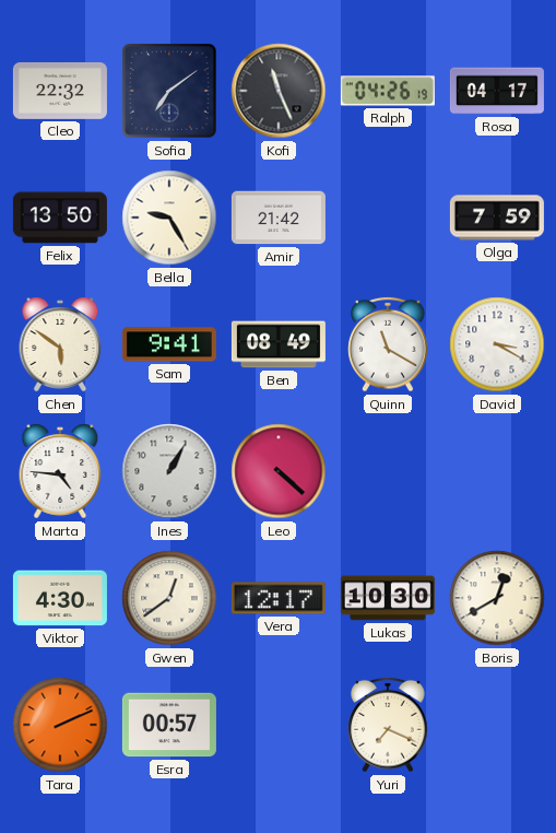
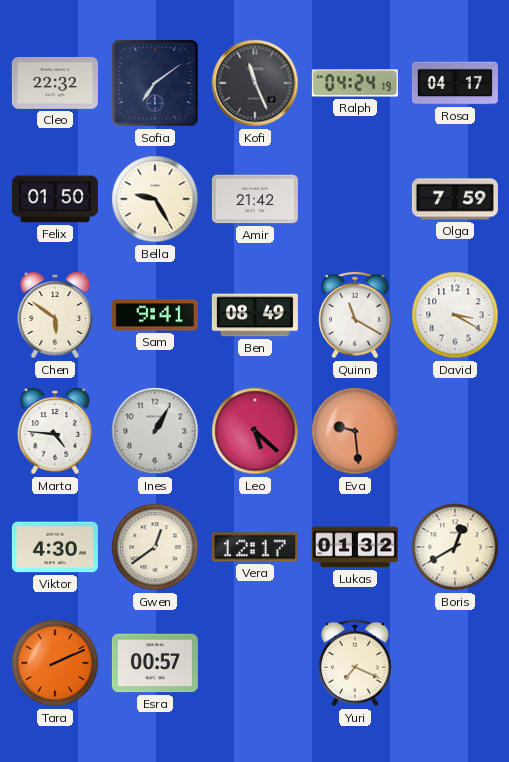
Ralph: 04:26 -> 04:24 (355, 83)
Felix: 13:50 -> 01:50 (55, 199)
Leo: 4:22 -> 5:22 (255, 431)
Eva: none -> 9:29 (355, 431)
Lukas: 10:30 -> 01:32 (355, 547)
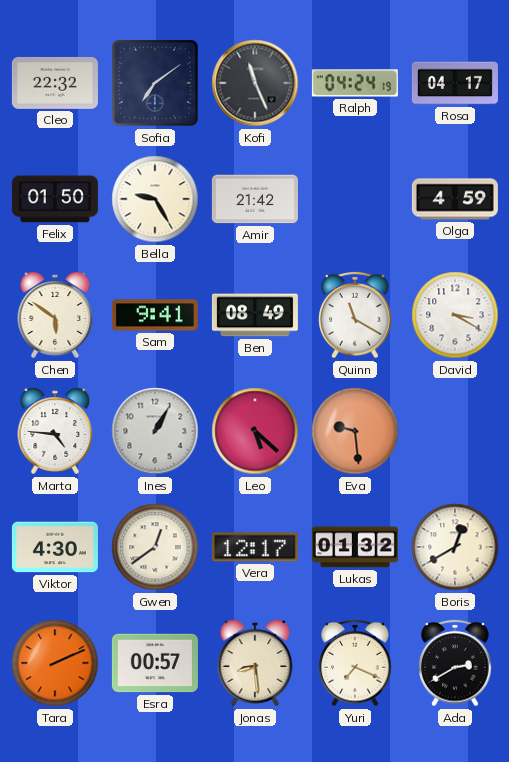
Olga: 7:59 -> 4:59 (455, 199)
Jonas: none -> 8:29 (255, 663)
Ada: none -> 2:40 (455, 663)
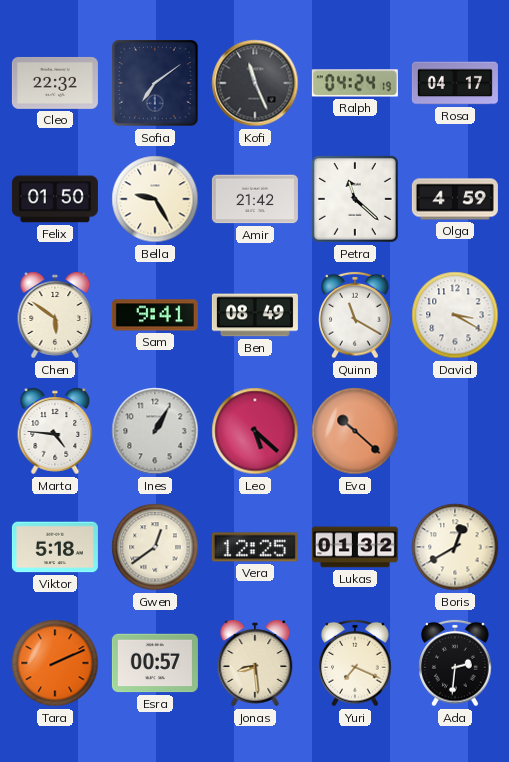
Petra: none -> 11:22 (355, 199)
Eva: 9:29 -> 10:22 (355, 431)
Viktor: 4:30 -> 5:18 (55, 547)
Vera: 12:17 -> 12:25 (255, 547)
Ada: 2:40 -> 2:31 (455, 663)
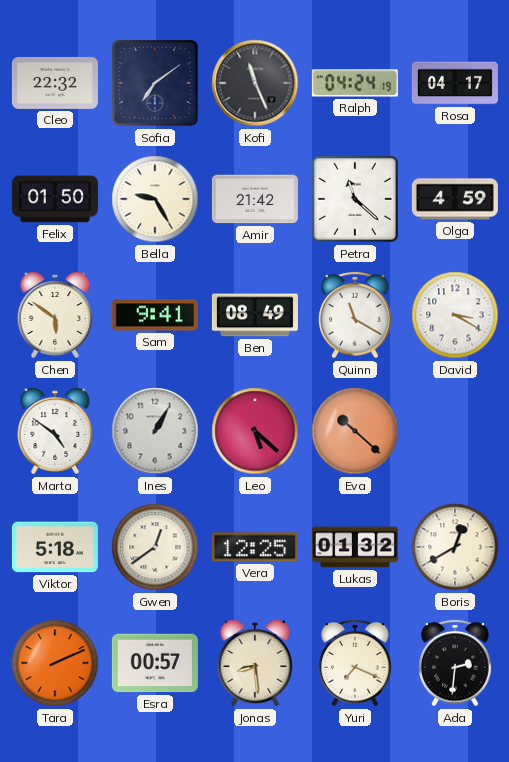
Marta: 4:46 -> 4:51 (55, 431)
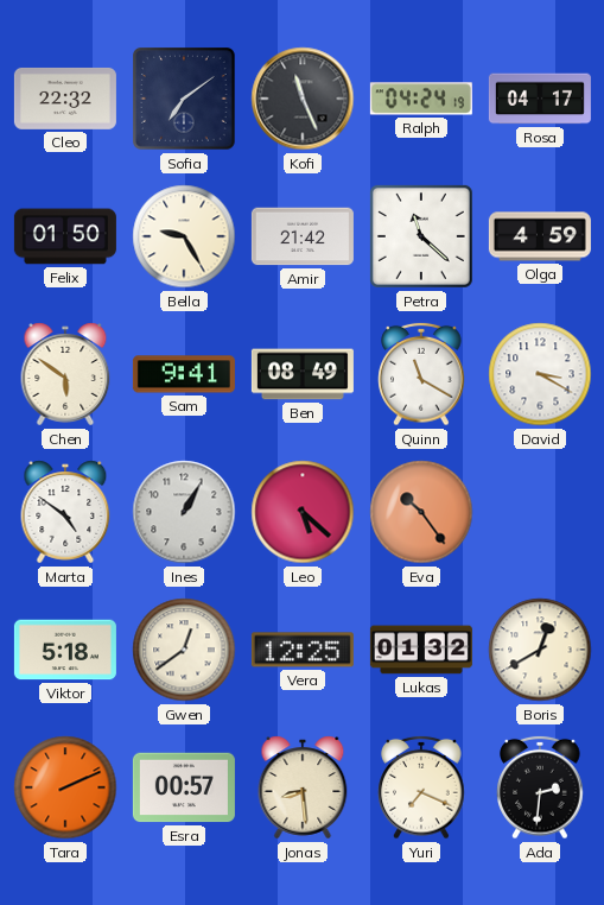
Eva: 10:22 -> 10:24 (421, 512)
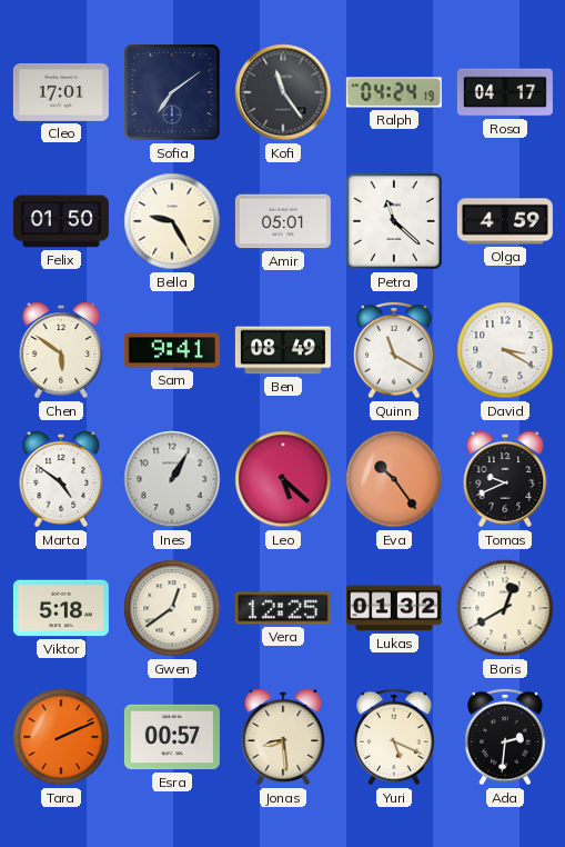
Cleo: 22:32 -> 17:01 (61, 92)
Kofi: 11:26 -> 11:24 (283, 92)
Amir: 21:42 -> 05:01 (283, 221)
Tomas: none -> 9:41 (505, 479)
Yuri: 7:19 -> 5:19 (394, 737)
